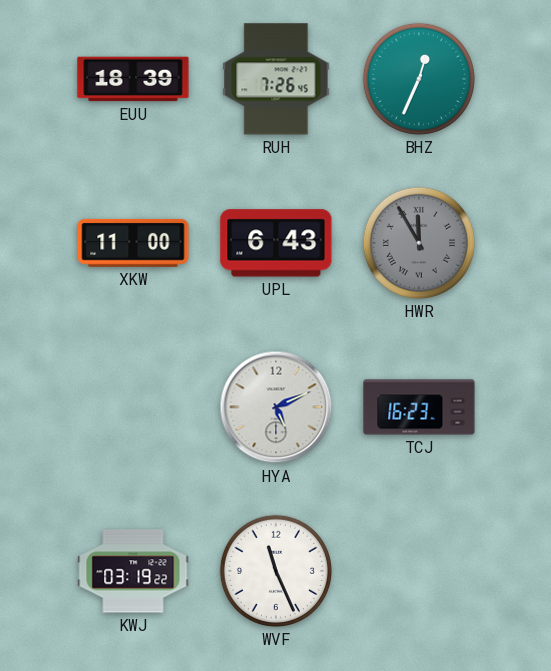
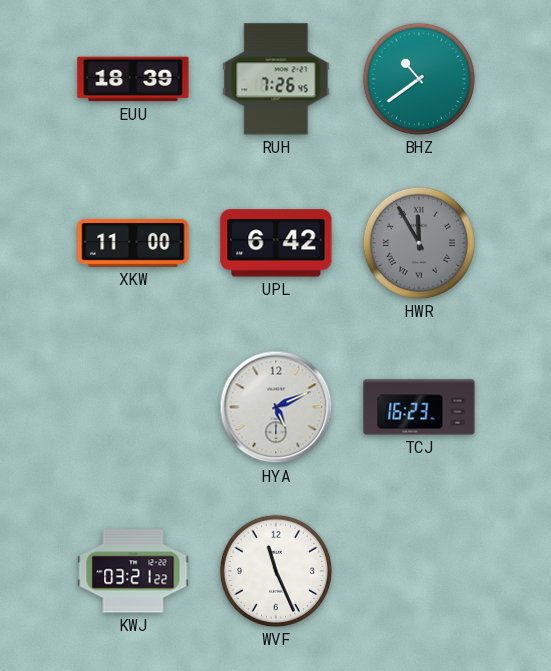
BHZ: 12:34 -> 10:39 (419, 79)
UPL: 6:43 -> 6:42 (276, 243)
KWJ: 03:19 -> 03:21 (133, 571)
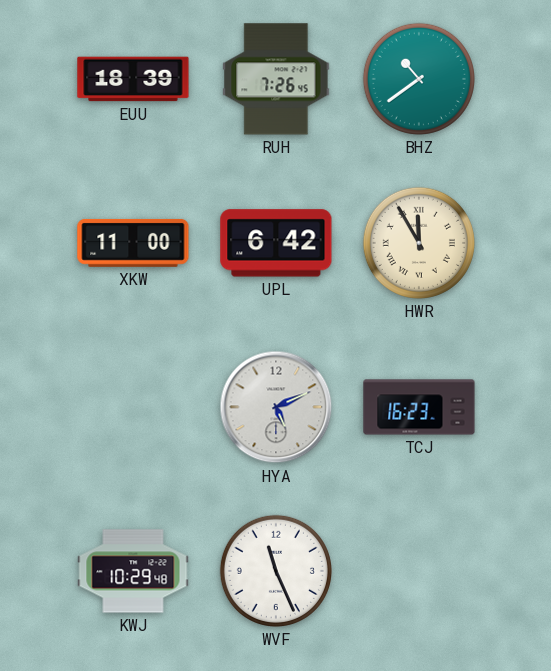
HWR dial: grey -> cream (419, 243)
KWJ: 03:21 -> 10:29 (133, 571)
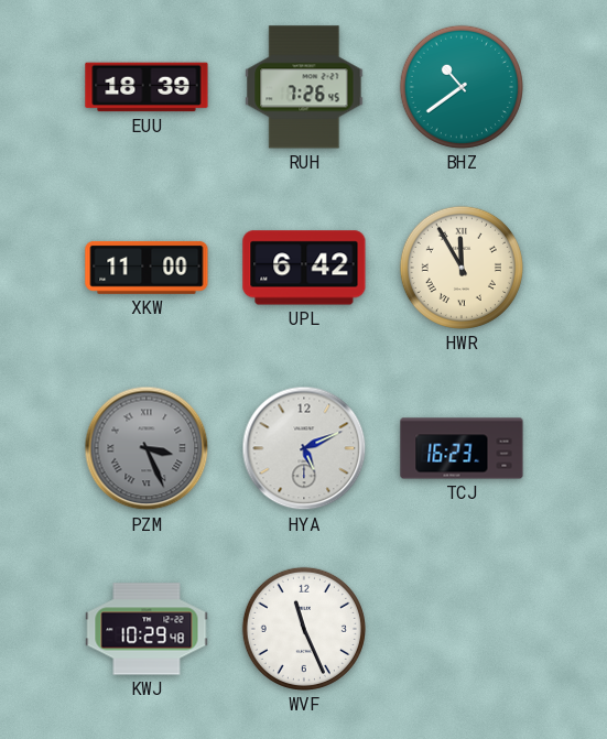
PZM: none -> 3:26 (147, 448)
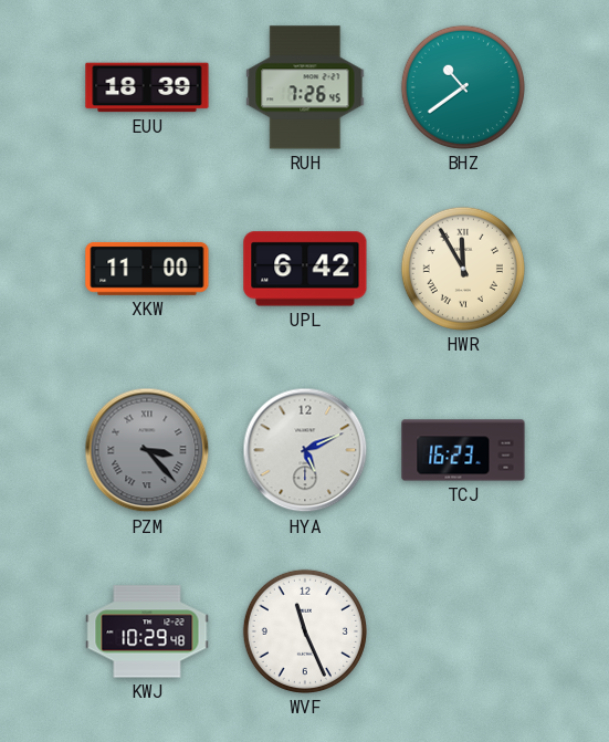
PZM: 3:26 -> 3:23 (147, 450)
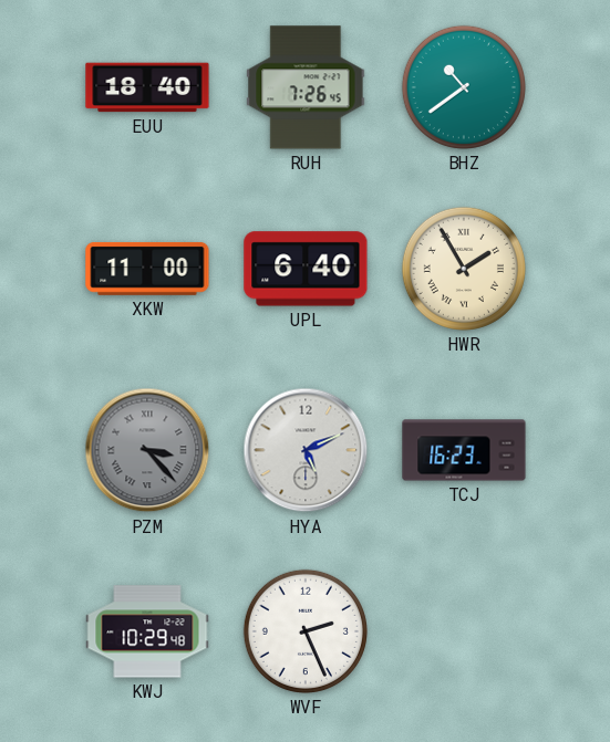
EUU: 18:39 -> 18:40 (147, 87)
UPL: 6:42 -> 6:40 (306, 269)
HWR: 11:55 -> 1:55 (464, 269)
WVF: 11:26 -> 2:26 (306, 631)
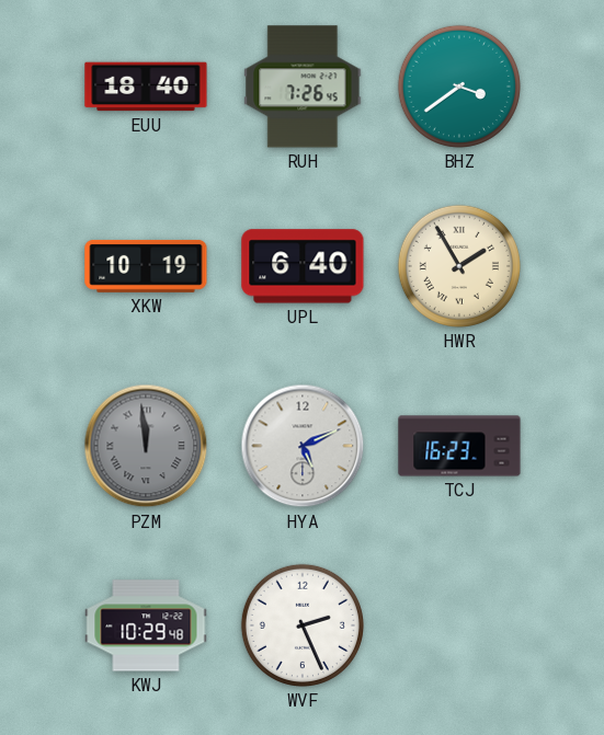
BHZ: 10:39 -> 3:39 (459, 87)
XKW: 11:00 -> 10:19 (146, 266)
PZM: 3:23 -> 11:59 (146, 446)
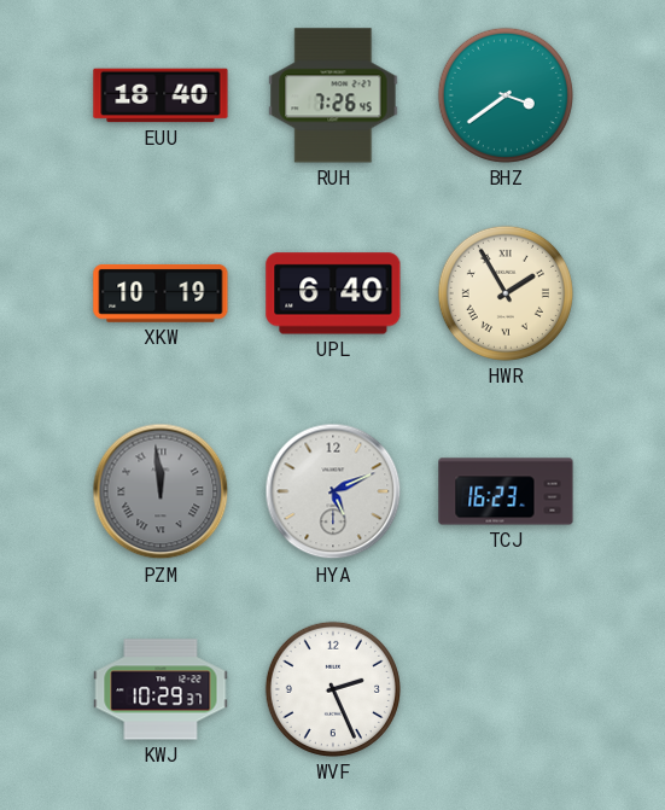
KWJ: 10:29:48 -> 10:29:37 (161, 689)
